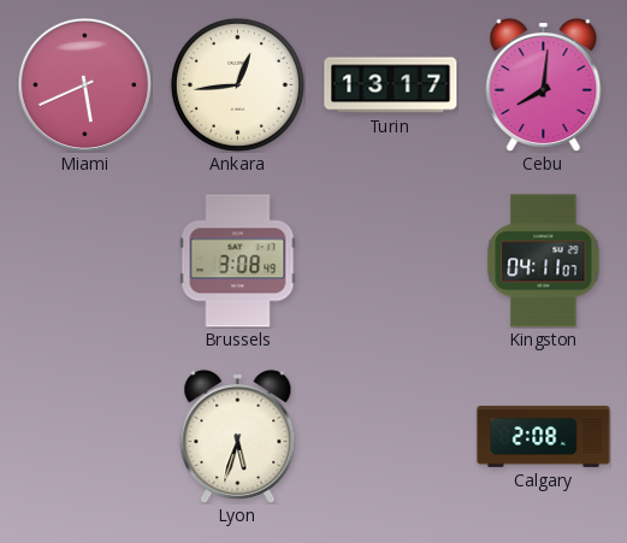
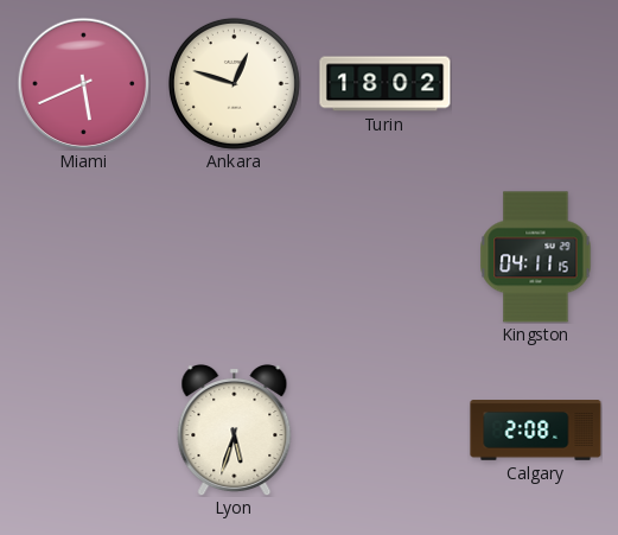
Ankara: 12:44 -> 12:48 (234, 83)
Turin: 13:17 -> 18:02 (386, 84)
Cebu: 8:01 -> none (544, 84)
Brussels: 3:08 -> none (238, 261)
Kingston: 04:11:07 -> 04:11:15 (536, 257)
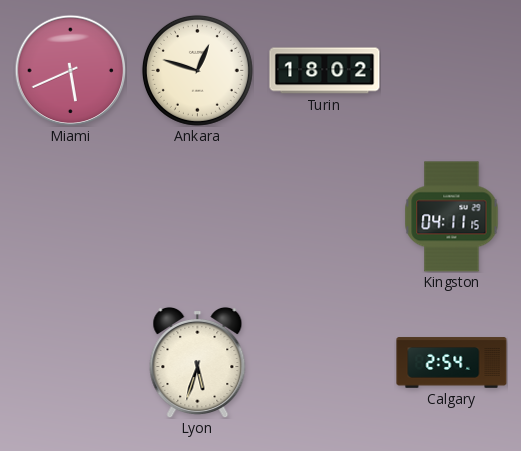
Calgary: 2:08 -> 2:54 (452, 363)
